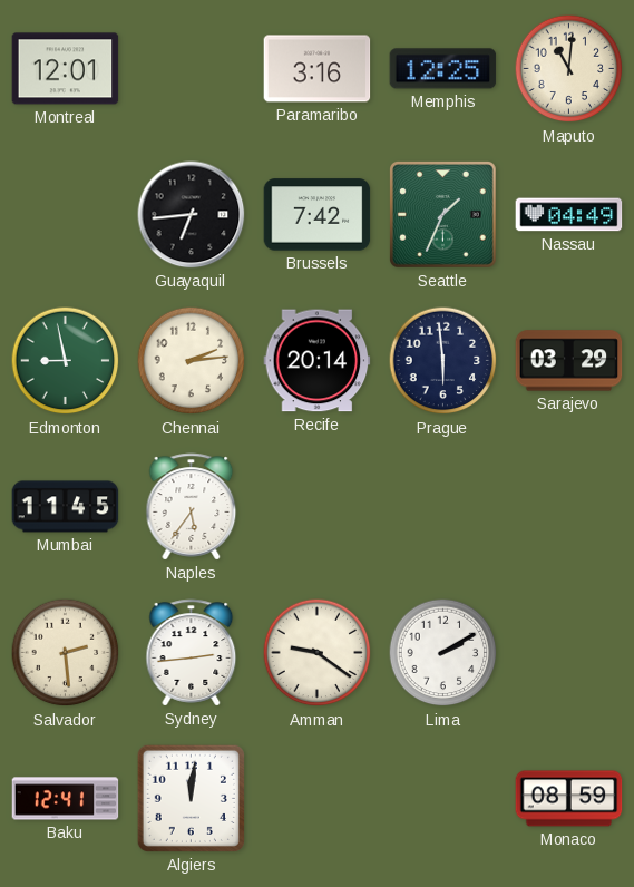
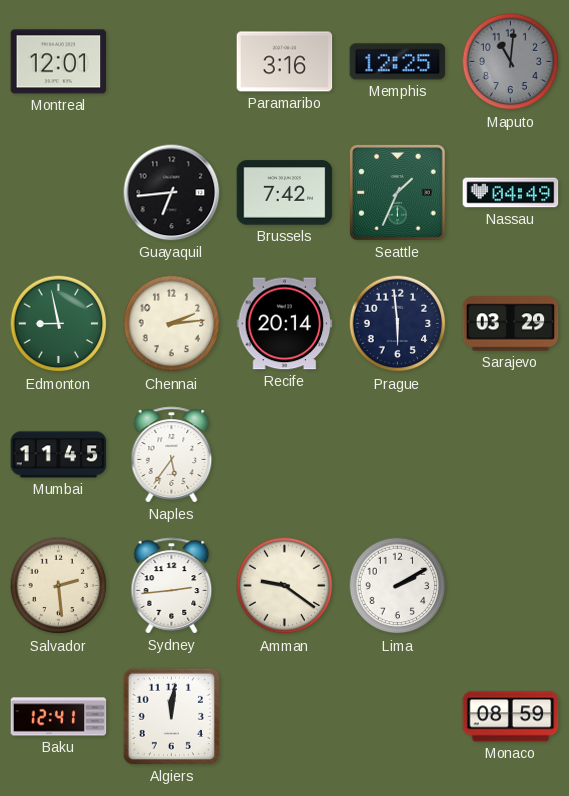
Maputo dial: cream -> grey (511, 62)
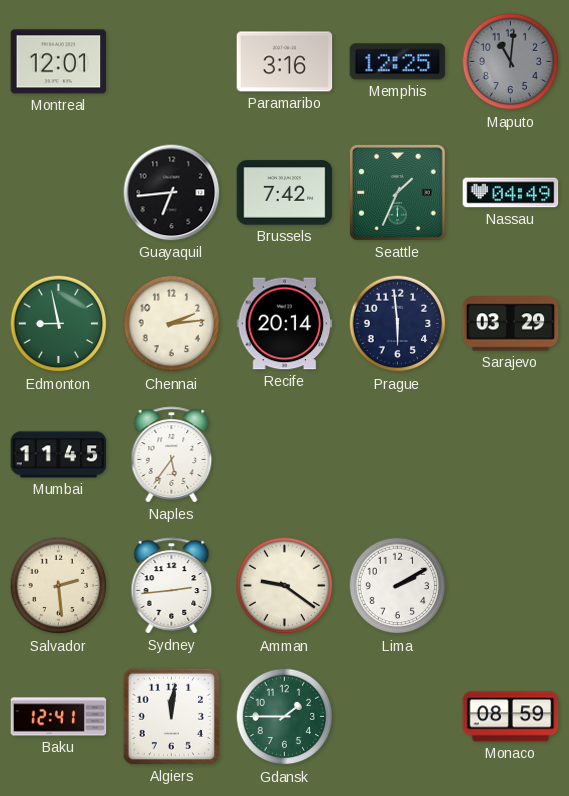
Gdansk: none -> 1:45 (285, 717)
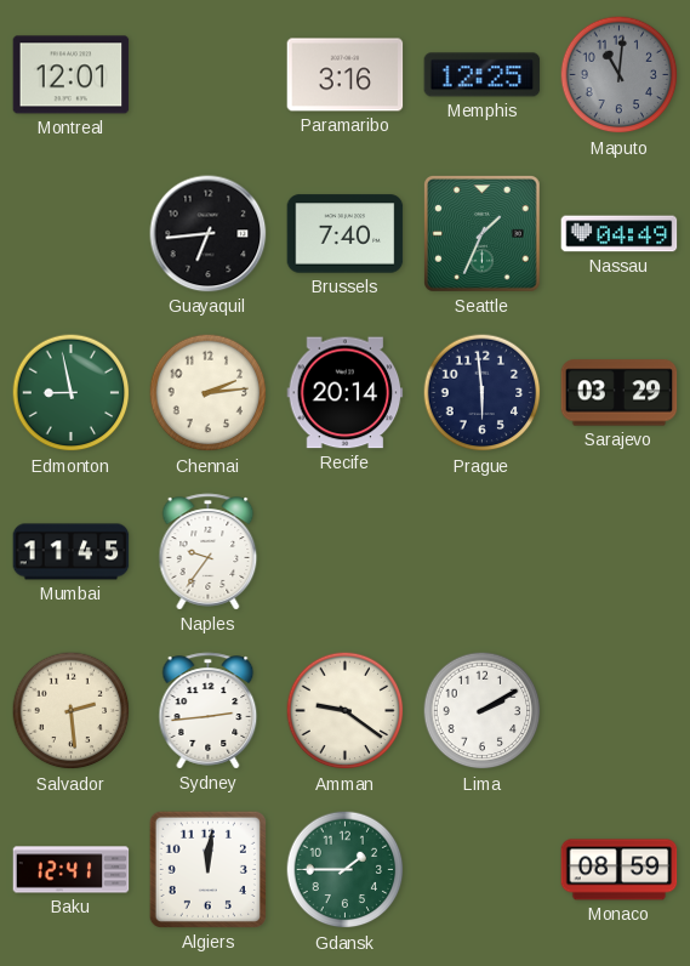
Brussels: 7:42 -> 7:40 (346, 234)
Naples: 5:36 -> 9:36 (209, 552)
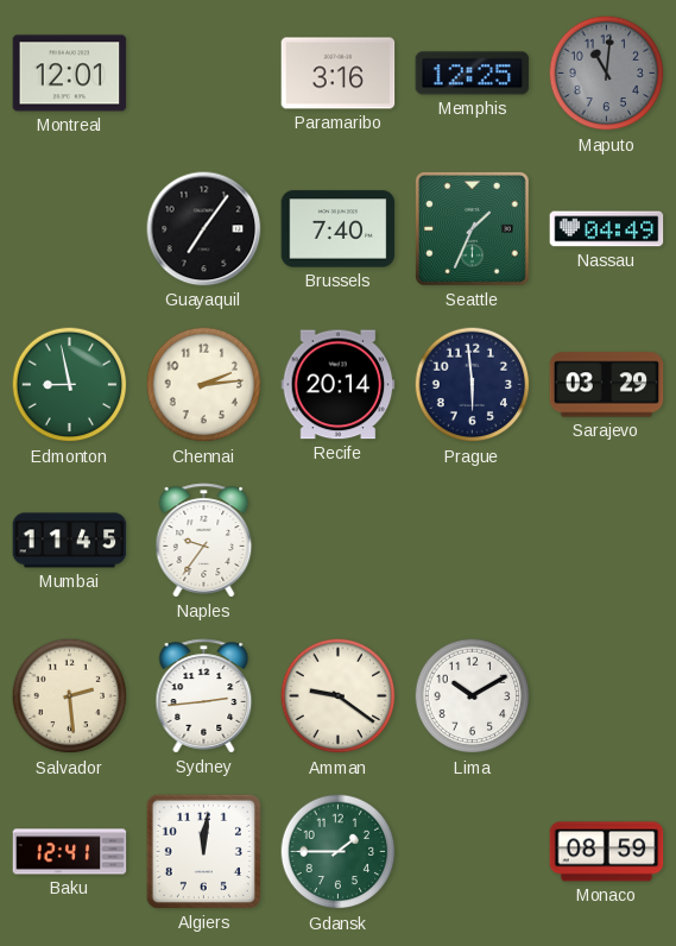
Guayaquil: 6:44 -> 7:06 (204, 229)
Lima: 2:10 -> 10:10 (473, 696)
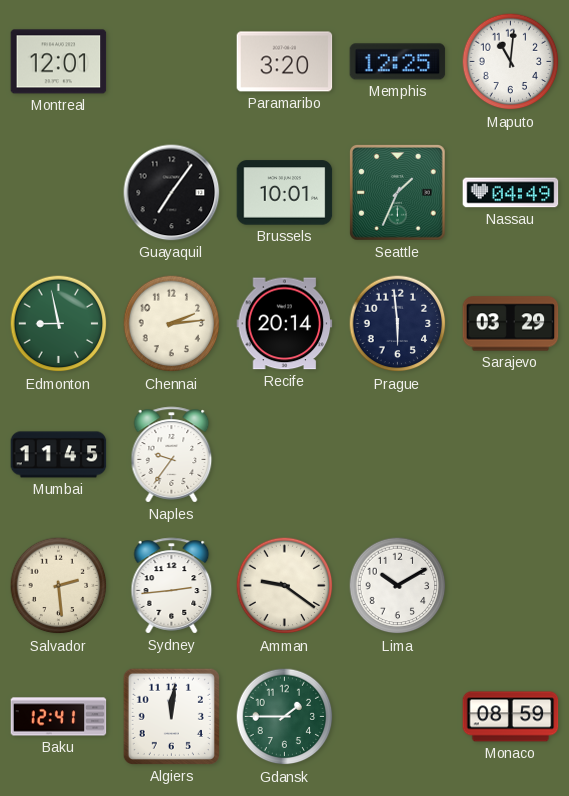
Paramaribo: 3:16 -> 3:20 (285, 62)
Maputo dial: grey -> white (511, 62)
Brussels: 7:40 -> 10:01 (285, 193)
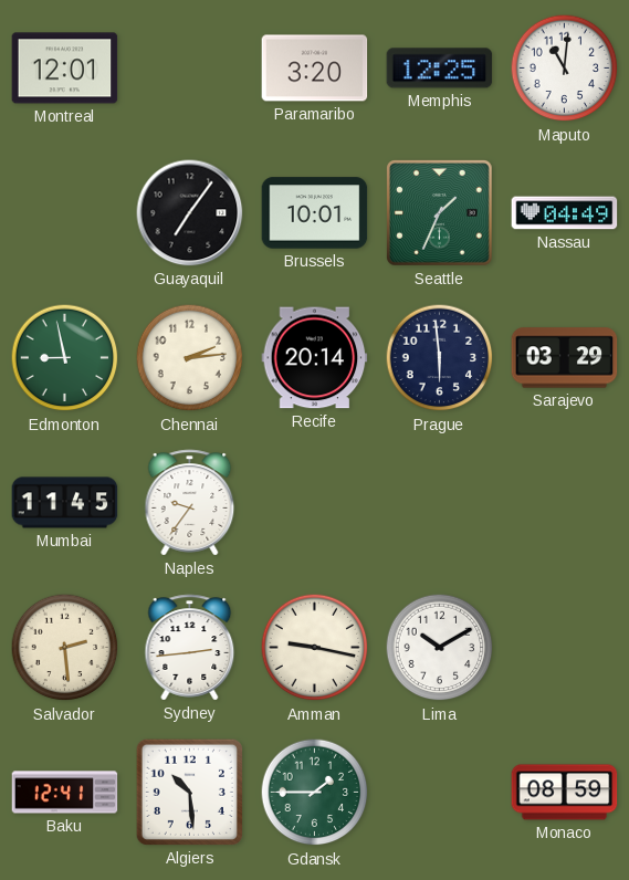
Amman: 9:21 -> 9:17 (315, 648)
Algiers: 12:01 -> 10:29 (189, 792)
